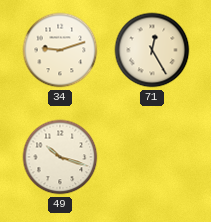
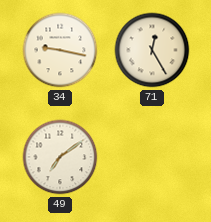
34: 9:12 -> 9:17 (60, 50)
49: 10:18 -> 7:09 (60, 157)
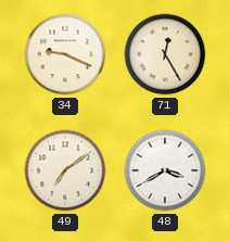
34: 9:17 -> 9:19 (65, 54)
48: none -> 3:40 (165, 170)
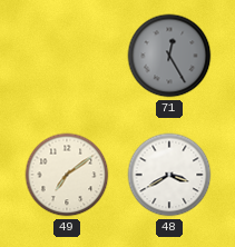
34: 9:19 -> none (65, 54)
71 dial: cream -> grey (169, 56)
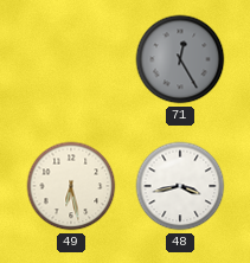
49: 7:09 -> 6:28 (71, 186)
48: 3:40 -> 3:43 (180, 186)
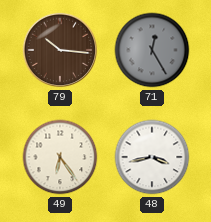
79: none -> 10:16 (60, 50)
49: 6:28 -> 6:24 (60, 157)
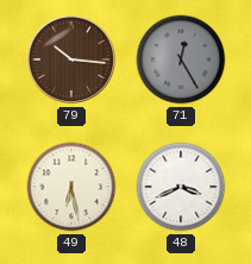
49: 6:24 -> 6:28 (71, 187)
48: 3:43 -> 3:41 (181, 187)
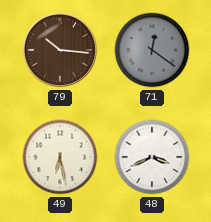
71: 12:25 -> 12:21 (152, 50)
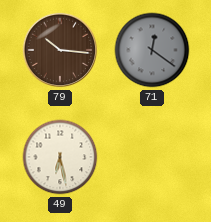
48: 3:41 -> none (152, 157)
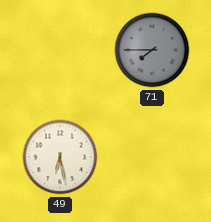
79: 10:16 -> none (60, 50)
71: 12:21 -> 7:45 (152, 50)
